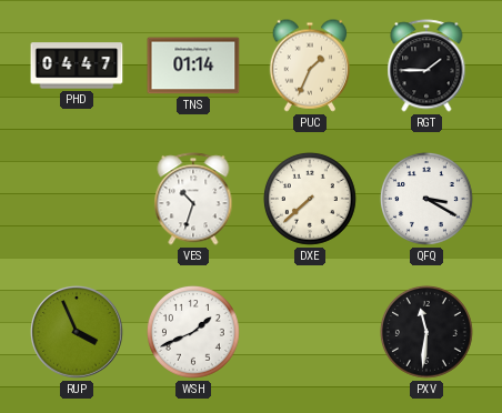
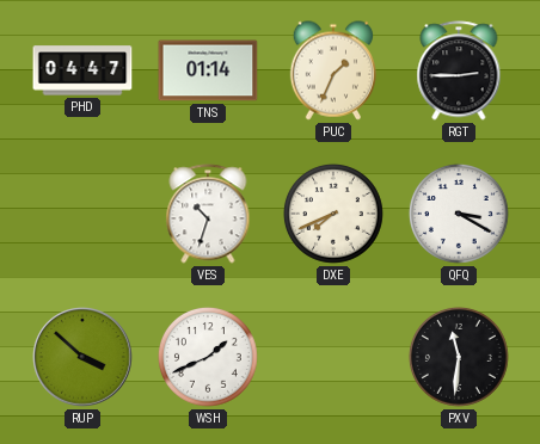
RGT: 1:45 -> 2:45 (459, 70)
DXE: 7:38 -> 7:41 (333, 214)
RUP: 3:56 -> 3:52 (82, 357)
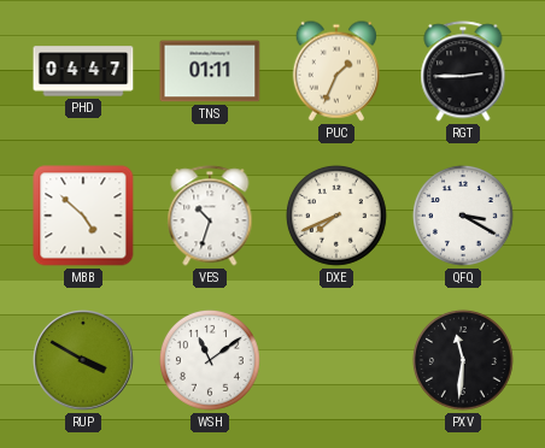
TNS: 01:14 -> 01:11 (210, 71)
MBB: none -> 4:52 (83, 216)
RUP: 3:52 -> 3:50 (83, 360)
WSH: 1:41 -> 11:09 (210, 360)
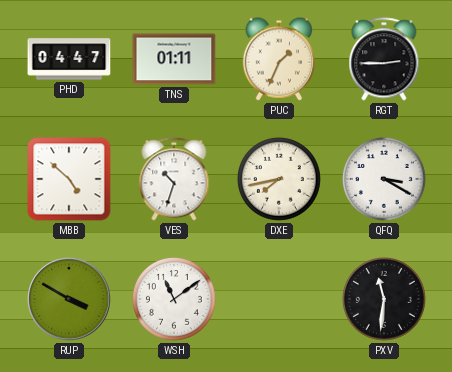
DXE: 7:41 -> 7:43 (279, 179)
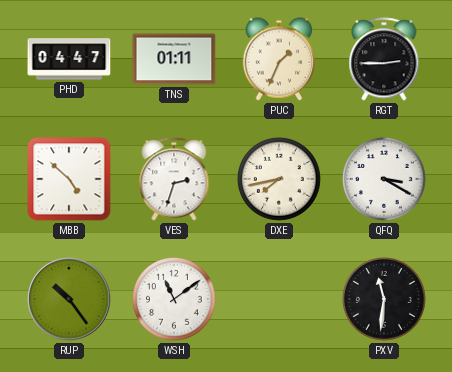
VES: 10:33 -> 2:33 (174, 179)
RUP: 3:50 -> 10:24 (69, 299)
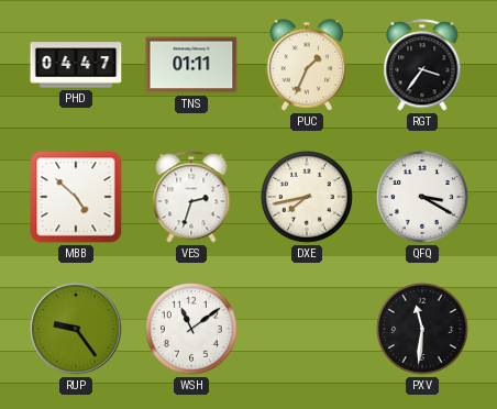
RGT: 2:45 -> 3:36 (422, 65)
RUP: 10:24 -> 9:24 (76, 329)
